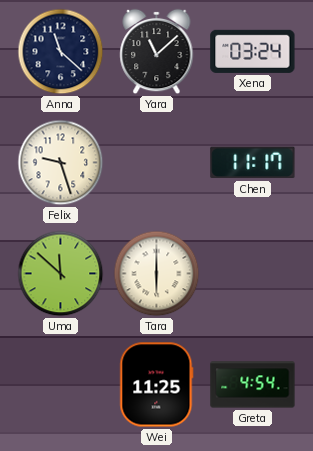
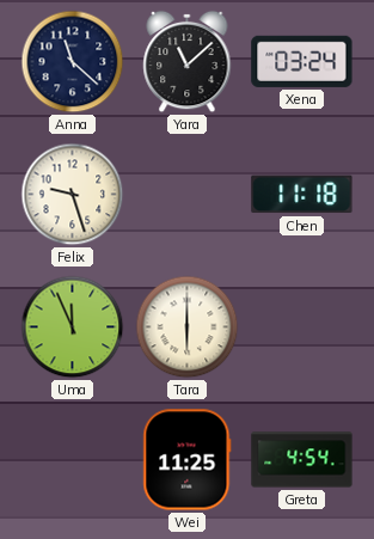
Chen: 11:17 -> 11:18 (302, 195)
Uma: 11:52 -> 11:56 (73, 327)
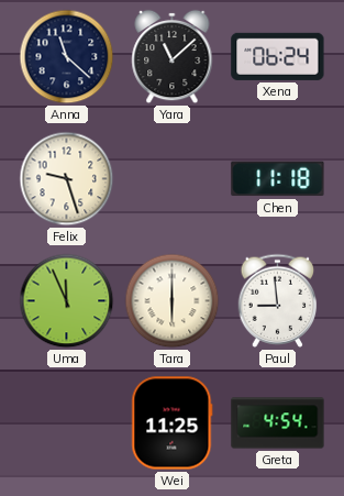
Xena: 03:24 -> 06:24 (278, 56)
Paul: none -> 8:59 (278, 300)
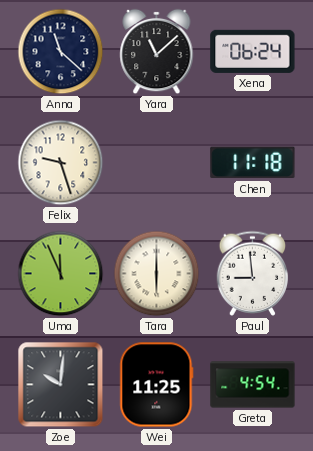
Zoe: none -> 10:01 (61, 385)
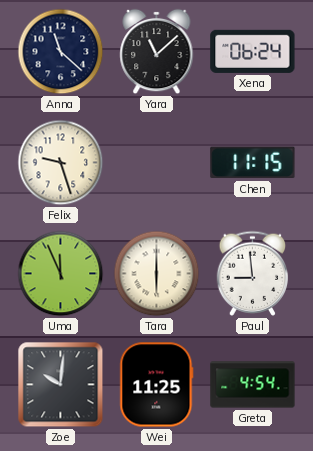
Chen: 11:18 -> 11:15 (253, 163)
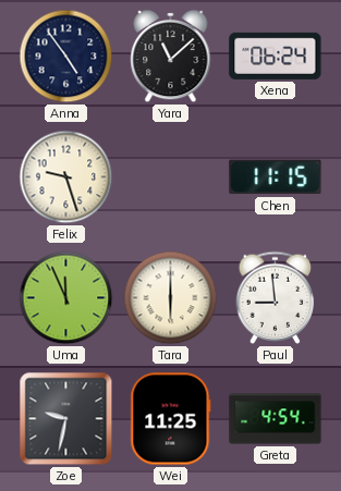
Anna: 11:22 -> 4:54 (66, 57)
Zoe: 10:01 -> 9:32 (66, 419)
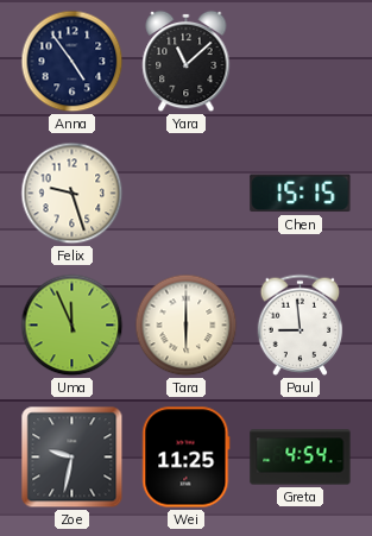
Xena: 06:24 -> none (276, 56)
Chen: 11:15 -> 15:15 (301, 194)
